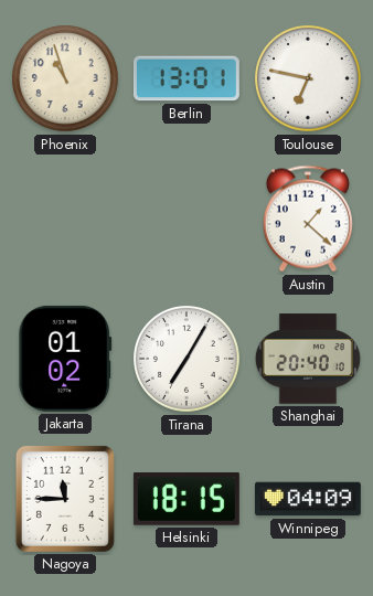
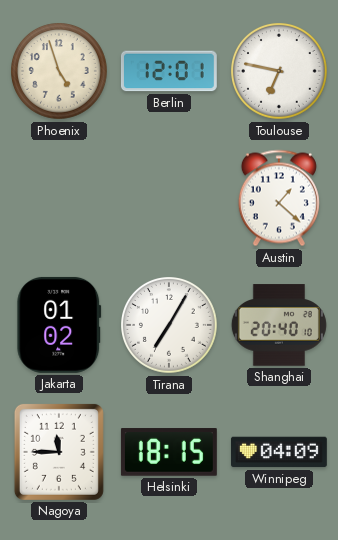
Phoenix: 10:57 -> 4:57 (60, 72)
Berlin: 13:01 -> 12:01 (169, 71)
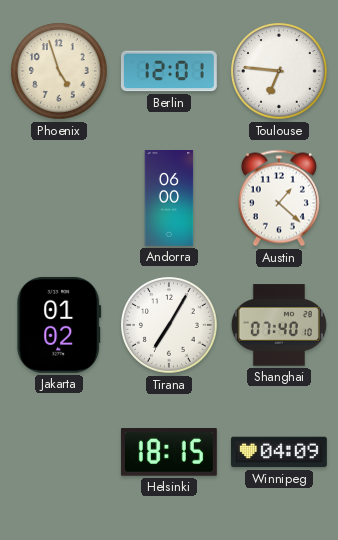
Toulouse: 6:47 -> 6:46 (280, 72)
Andorra: none -> 06:00 (169, 199)
Shanghai: 20:40 -> 07:40 (279, 325)
Nagoya: 11:45 -> none (59, 452)
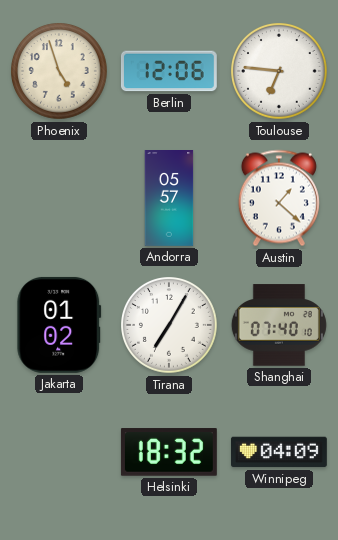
Berlin: 12:01 -> 12:06 (169, 71)
Andorra: 06:00 -> 05:57 (169, 199)
Helsinki: 18:15 -> 18:32 (169, 452)
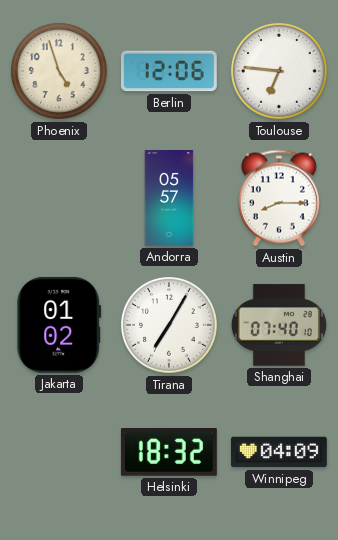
Austin: 1:22 -> 8:15 (279, 198)
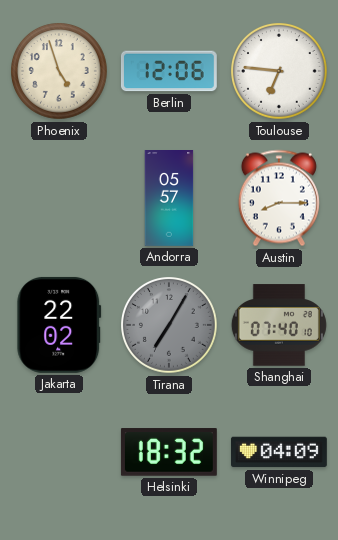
Jakarta: 01:02 -> 22:02 (59, 325)
Tirana dial: white -> grey (170, 326)
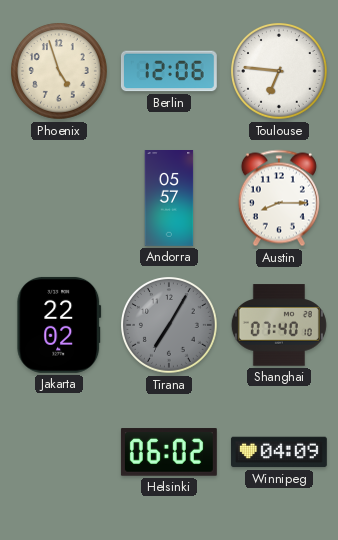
Helsinki: 18:32 -> 06:02 (169, 452)
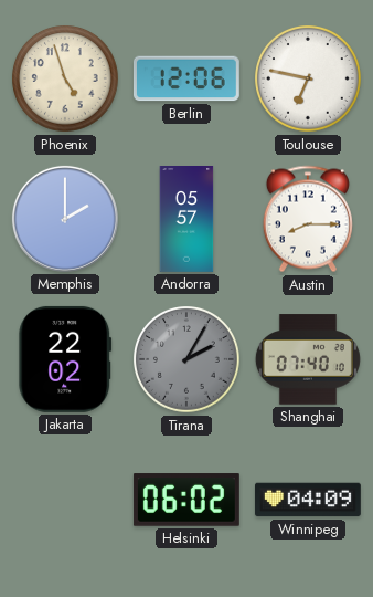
Toulouse: 6:46 -> 6:47 (309, 80)
Memphis: none -> 2:00 (65, 219)
Tirana: 7:05 -> 2:05 (188, 360)
